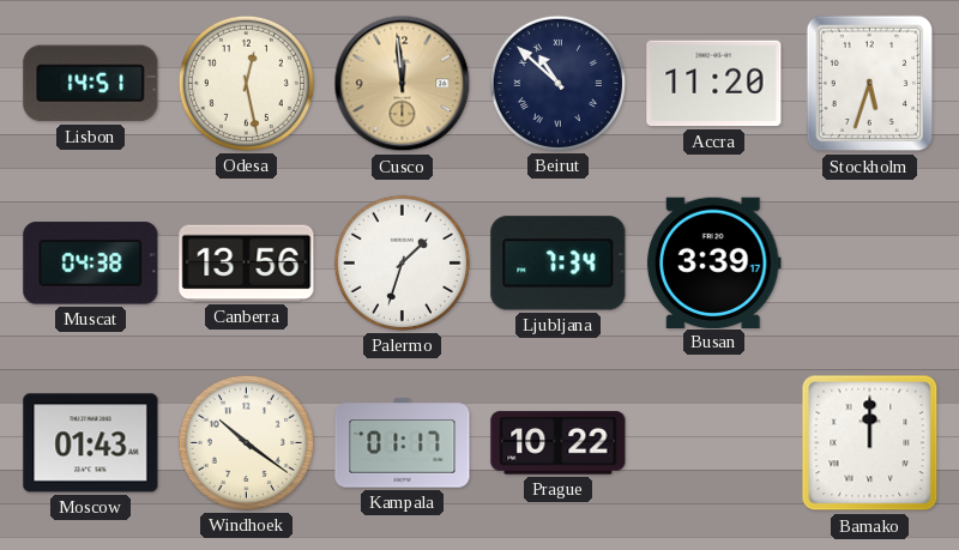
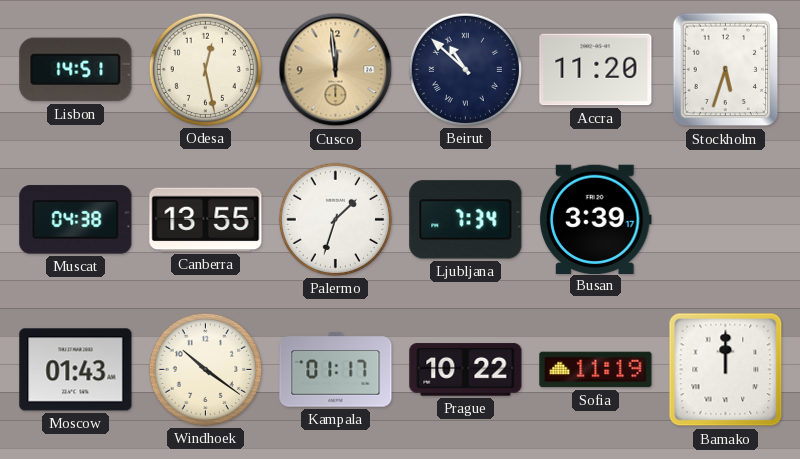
Canberra: 13:56 -> 13:55 (206, 220)
Sofia: none -> 11:19 (596, 370)
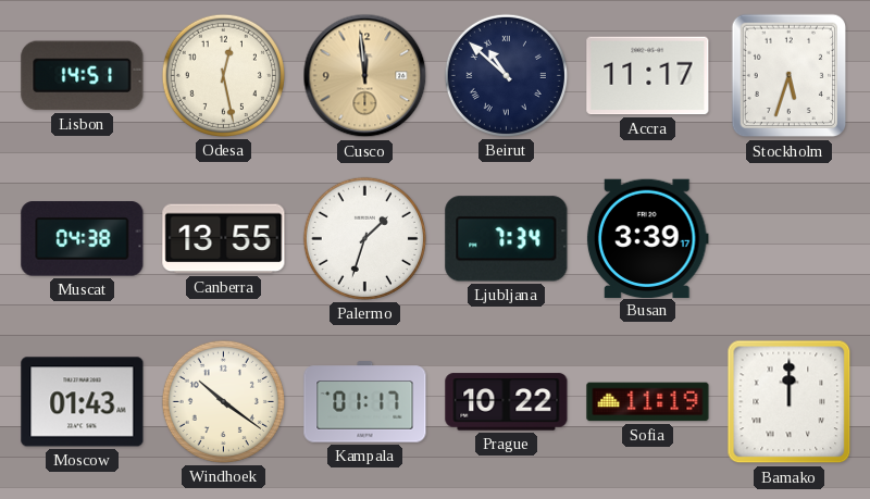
Accra: 11:20 -> 11:17 (648, 76)
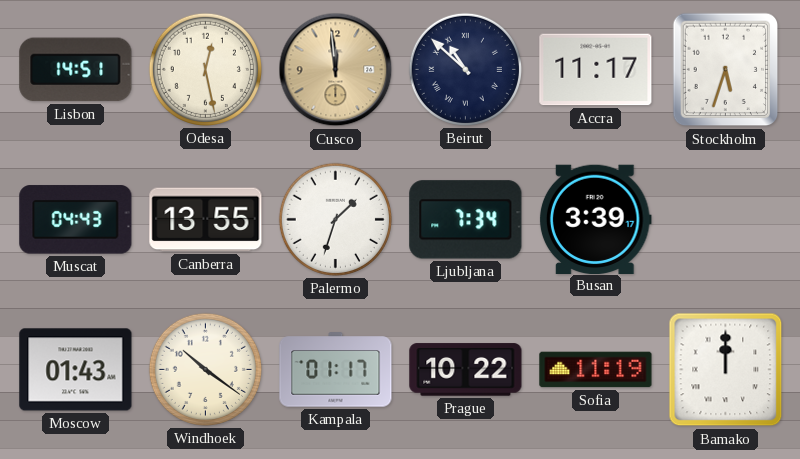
Muscat: 04:38 -> 04:43 (76, 220)
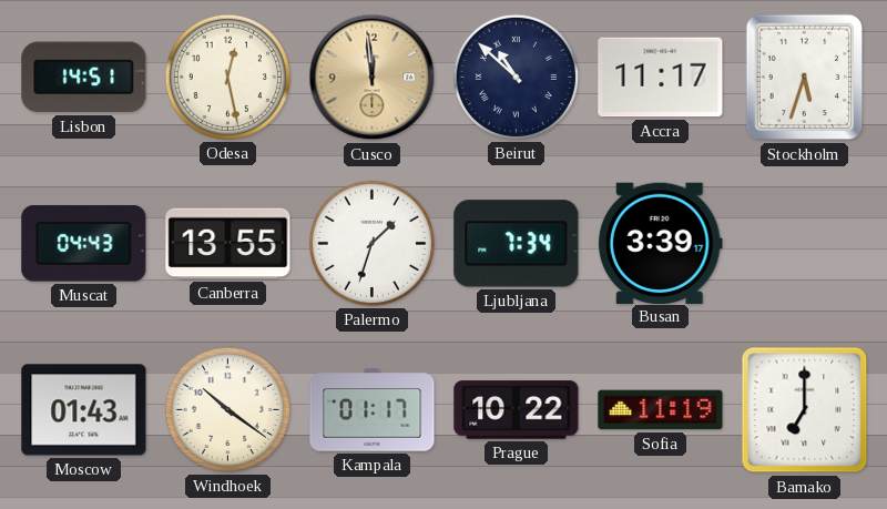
Bamako: 12:00 -> 7:00 (805, 410)
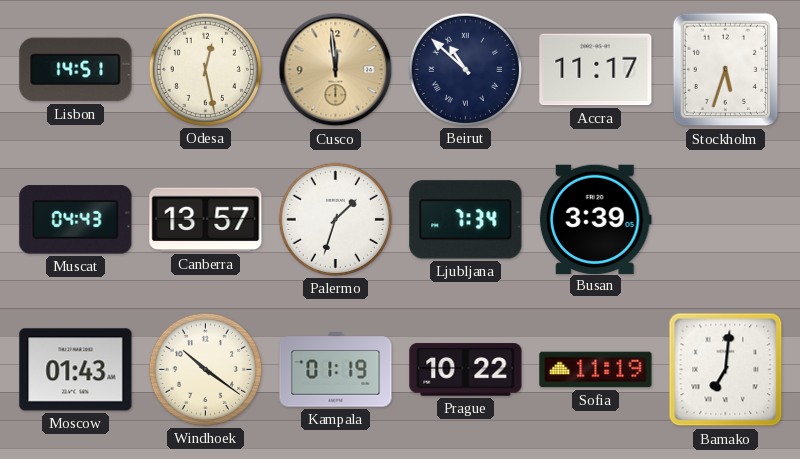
Canberra: 13:55 -> 13:57 (206, 220)
Busan: 3:39:17 -> 3:39 (595, 219)
Kampala: 01:17 -> 01:19 (336, 370)
Bamako: 7:00 -> 7:01 (726, 370)
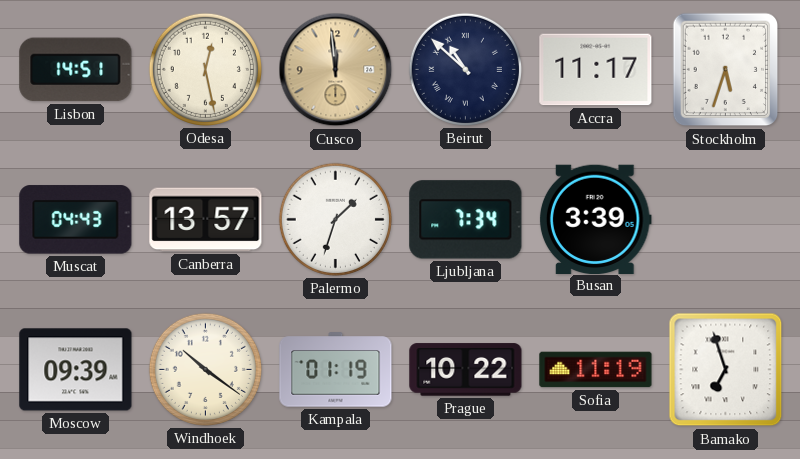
Moscow: 01:43 -> 09:39 (76, 370)
Bamako: 7:01 -> 6:57 (726, 370)
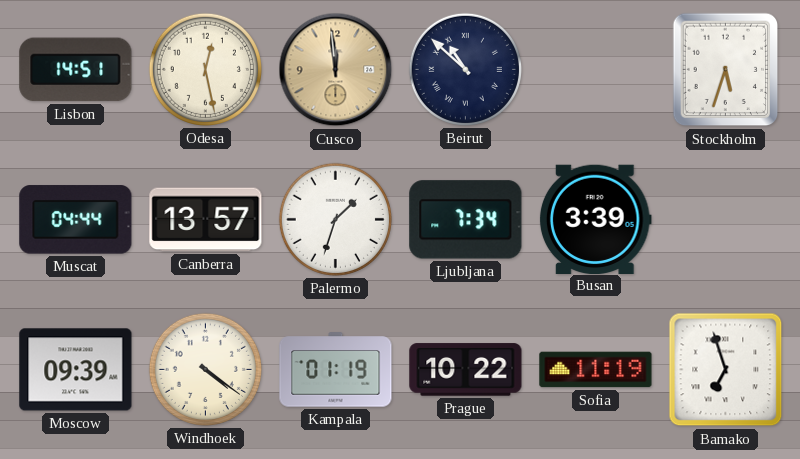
Accra: 11:17 -> none (596, 70)
Muscat: 04:43 -> 04:44 (76, 220)
Windhoek: 10:21 -> 4:21 (205, 369)
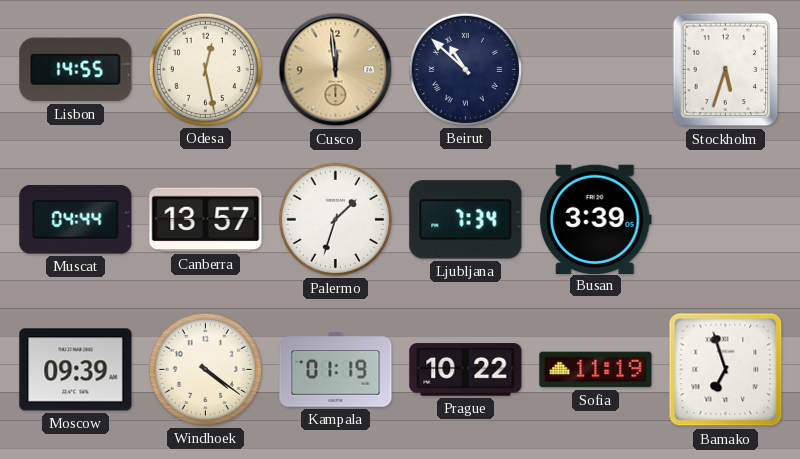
Lisbon: 14:51 -> 14:55 (76, 70)
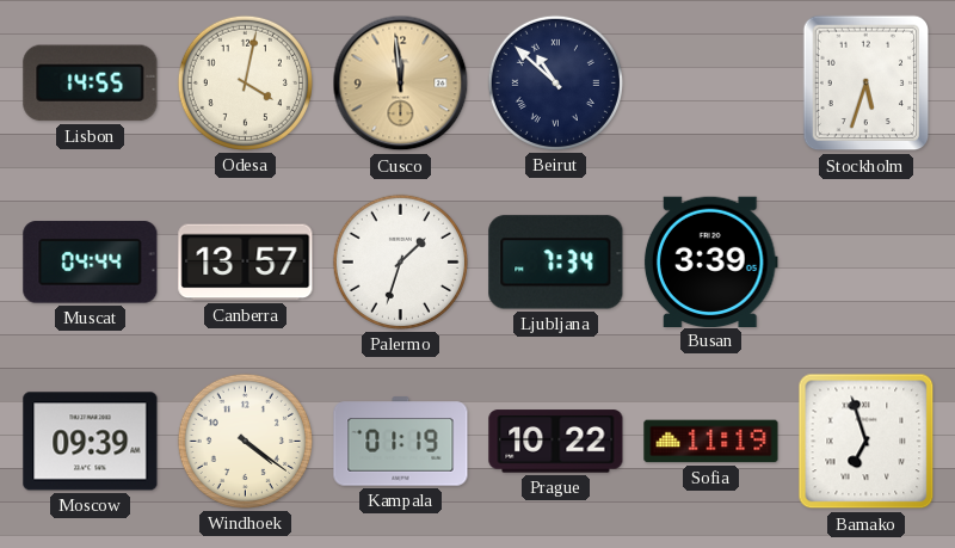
Odesa: 12:28 -> 4:02 (245, 82)
